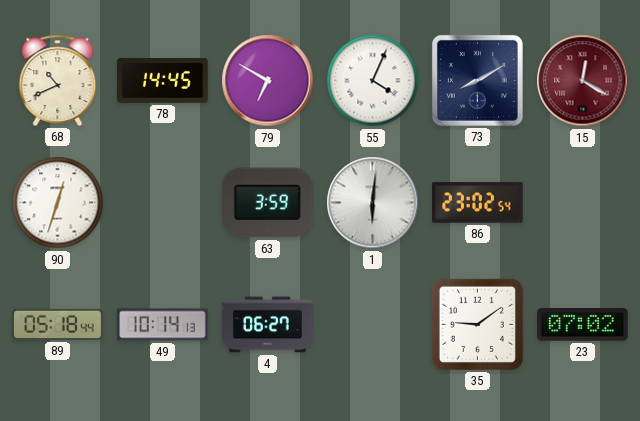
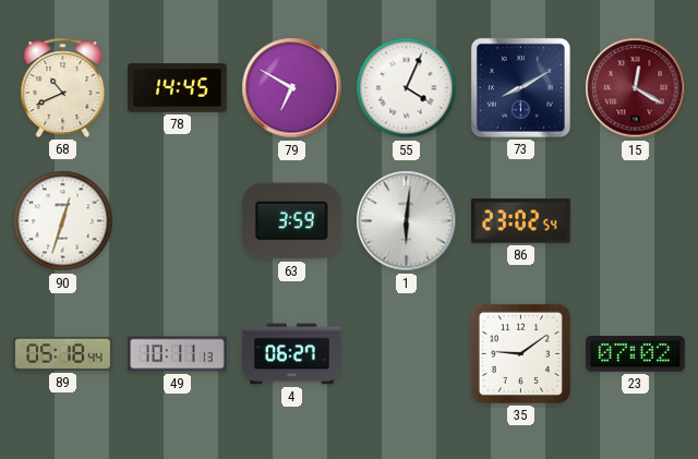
49: 10:14 -> 10:11 (178, 354)
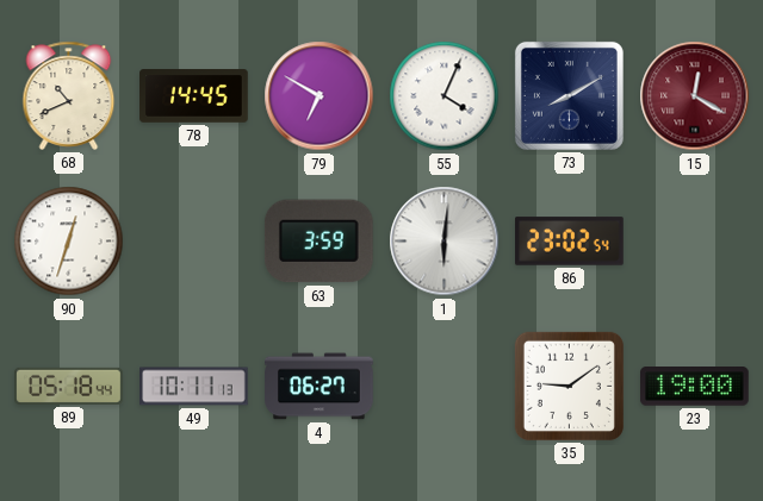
23: 07:02 -> 19:00 (695, 387)
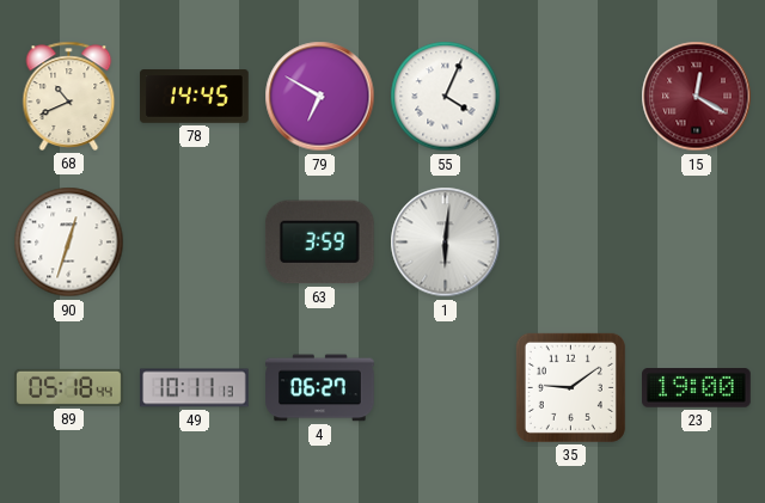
73: 8:10 -> none (569, 95)
86: 23:02 -> none (570, 242)
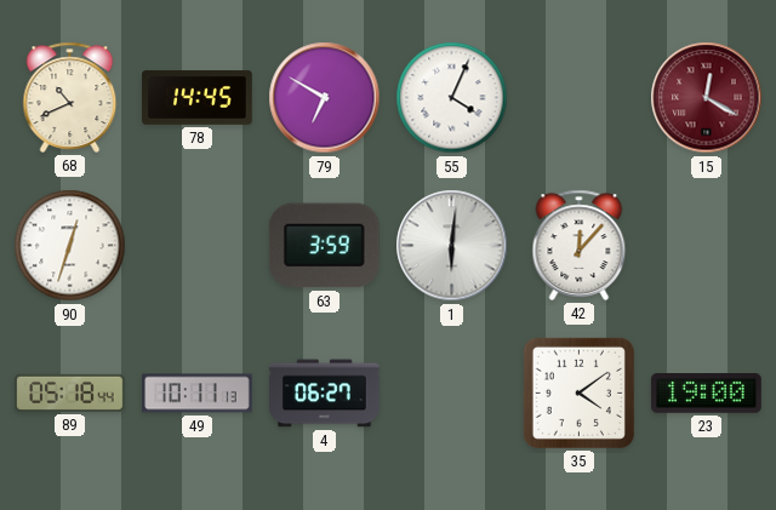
42: none -> 12:07 (580, 245)
35: 9:09 -> 4:09 (578, 392)
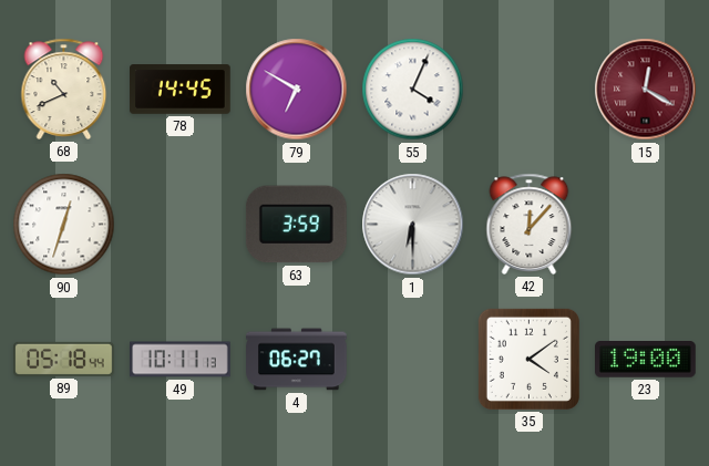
1: 6:01 -> 6:30 (413, 225)
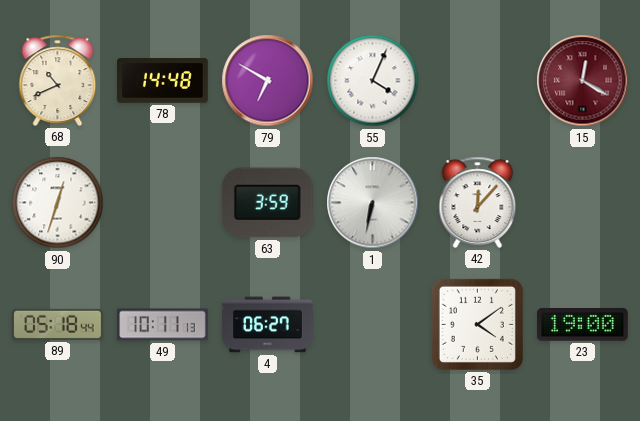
78: 14:45 -> 14:48 (163, 81)
1: 6:30 -> 6:32 (373, 203)
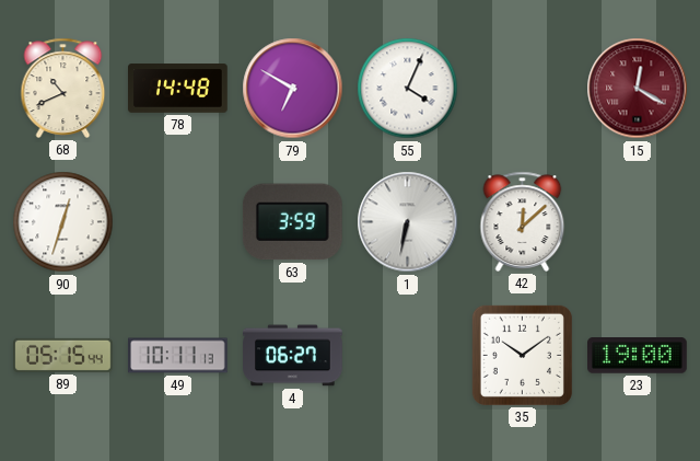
42: 12:07 -> 12:08 (523, 221)
89: 05:18 -> 05:15 (63, 355)
35: 4:09 -> 10:09 (522, 355)
